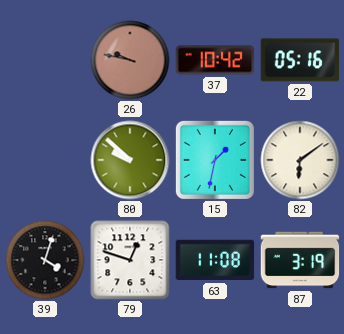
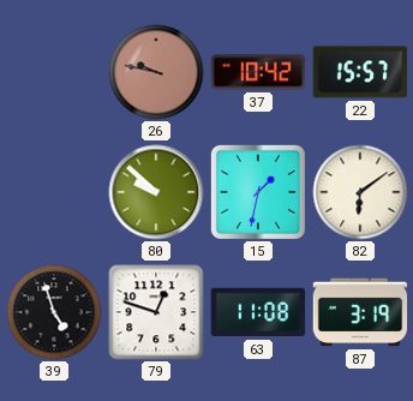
22: 05:16 -> 15:57 (360, 72)
39: 4:03 -> 4:57 (54, 312)
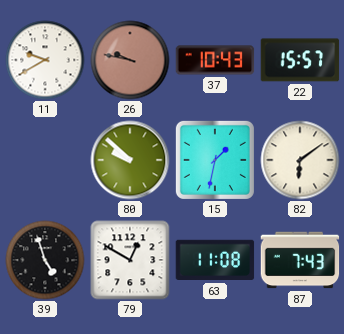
11: none -> 9:40 (45, 60)
37: 10:42 -> 10:43 (215, 60)
79: 12:48 -> 12:50 (130, 260)
87: 3:19 -> 7:43 (300, 260)
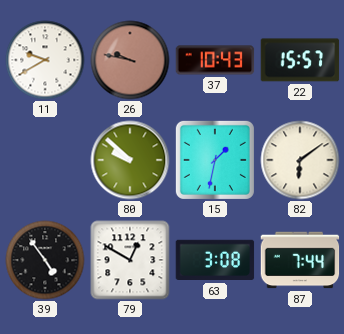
39: 4:57 -> 4:54 (45, 260)
63: 11:08 -> 3:08 (215, 260)
87: 7:43 -> 7:44 (300, 260)
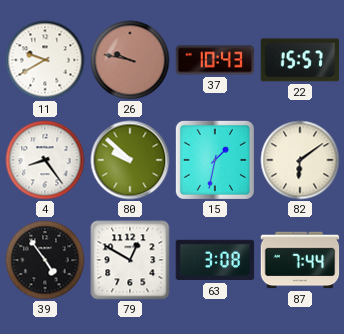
4: none -> 8:24 (45, 160)
